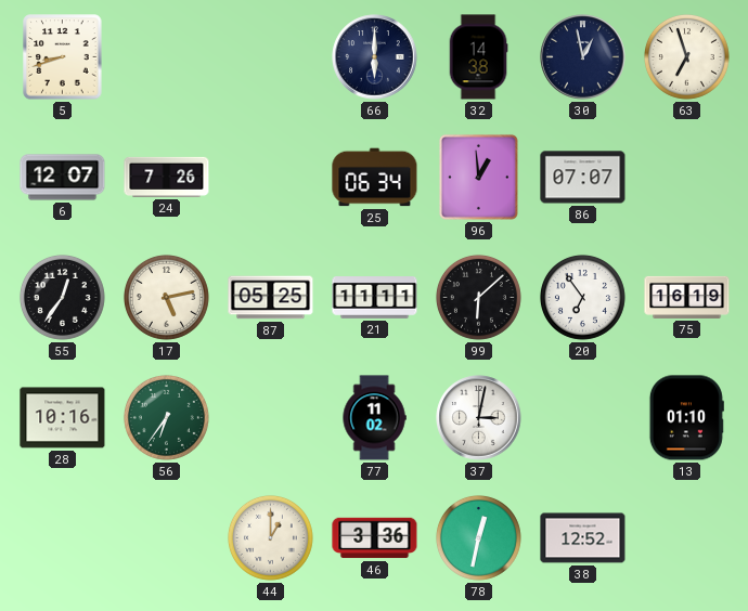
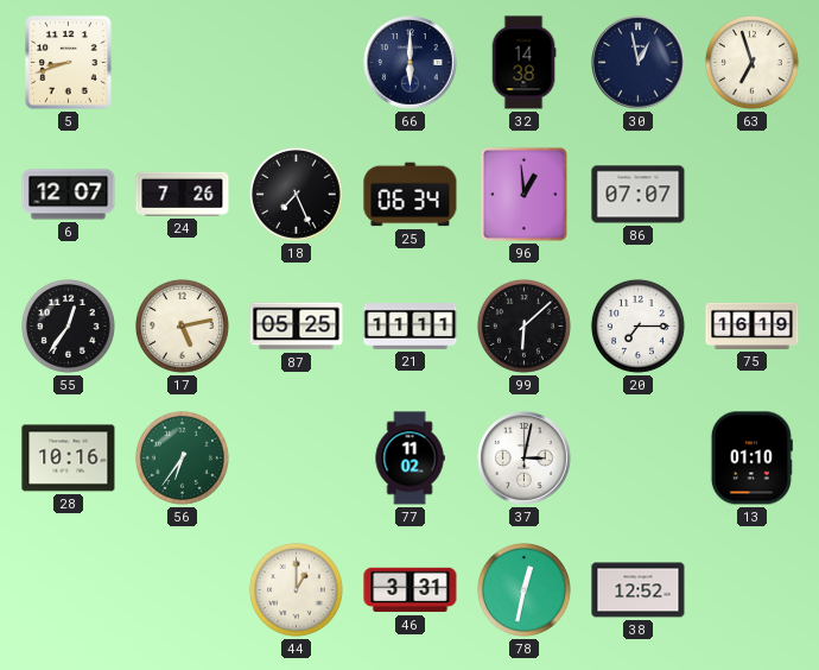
18: none -> 7:26 (296, 194)
20: 6:54 -> 7:15 (637, 325)
46: 3:36 -> 3:31 (411, 590)
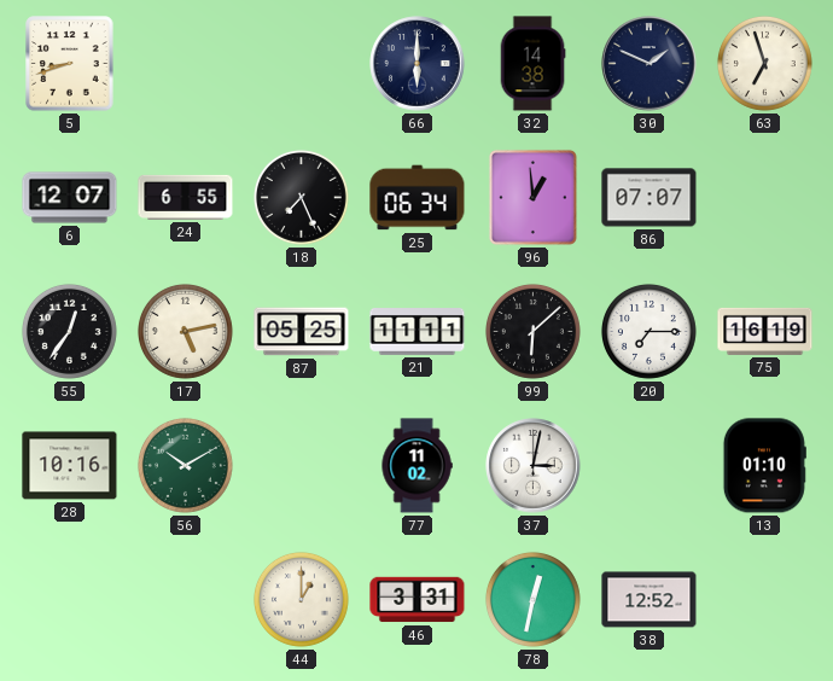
30: 12:58 -> 1:49 (649, 64)
24: 7:26 -> 6:55 (186, 197)
56: 6:36 -> 10:10 (185, 465)
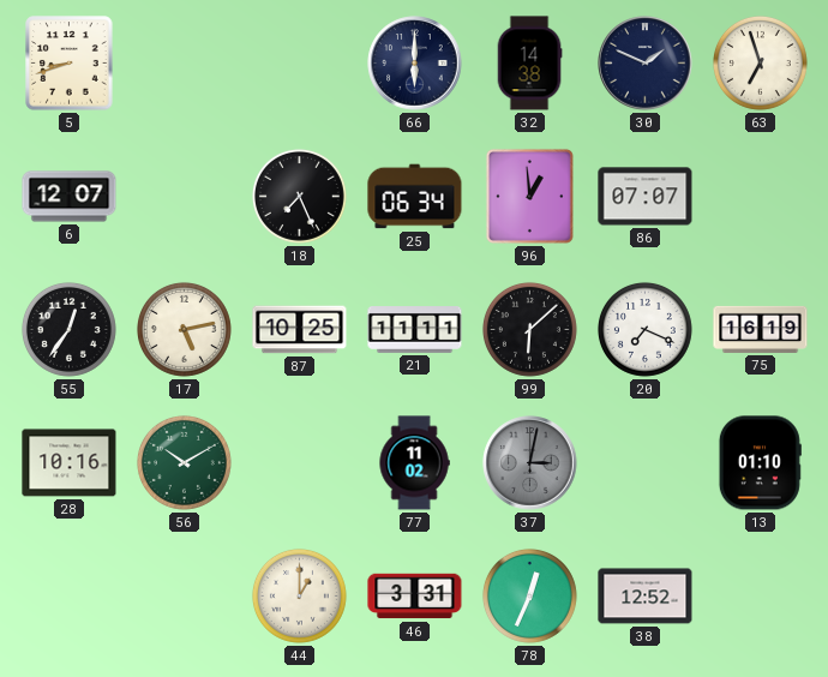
24: 6:55 -> none (186, 197)
87: 05:25 -> 10:25 (300, 330)
20: 7:15 -> 7:19 (644, 329)
37 dial: white -> grey (530, 463)
78: 12:32 -> 12:34 (529, 595)
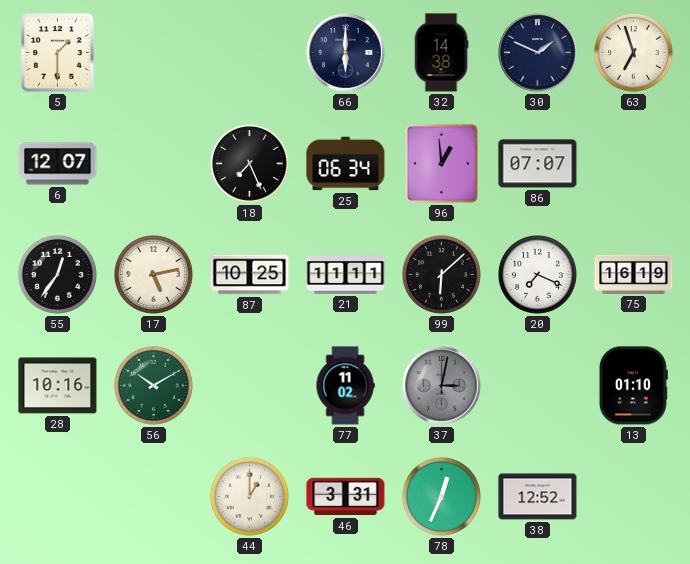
5: 8:42 -> 1:30 (58, 53)
